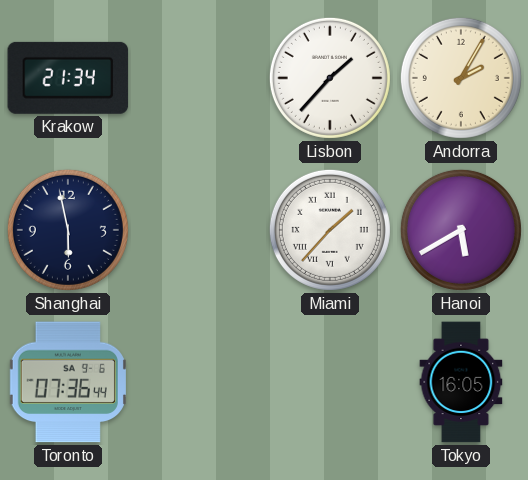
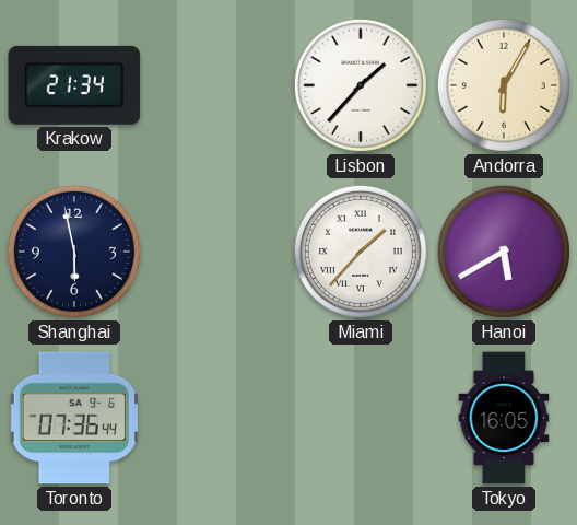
Andorra: 2:05 -> 6:05 (504, 85)
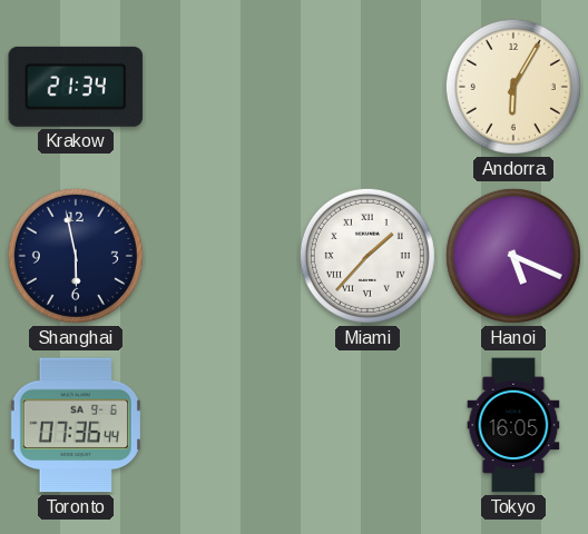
Lisbon: 1:37 -> none (361, 85)
Hanoi: 5:40 -> 5:19 (513, 256)
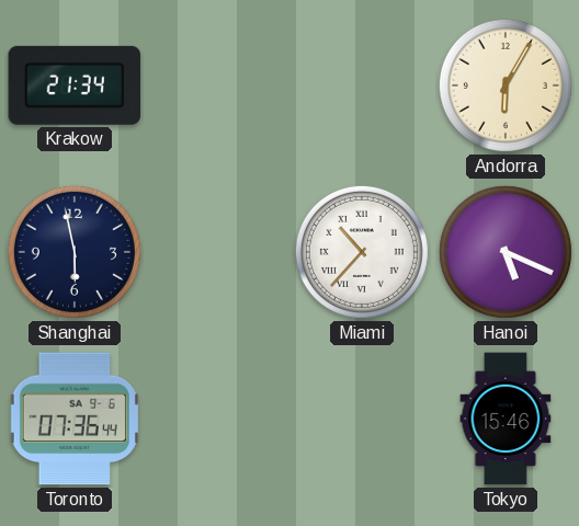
Miami: 1:37 -> 10:37 (362, 252)
Tokyo: 16:05 -> 15:46 (506, 419)
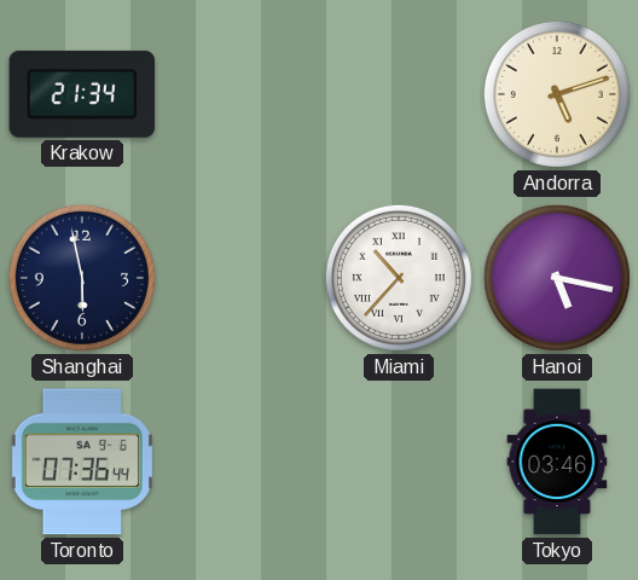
Andorra: 6:05 -> 5:12 (557, 94)
Hanoi: 5:19 -> 5:17 (557, 278)
Tokyo: 15:46 -> 03:46 (557, 462)
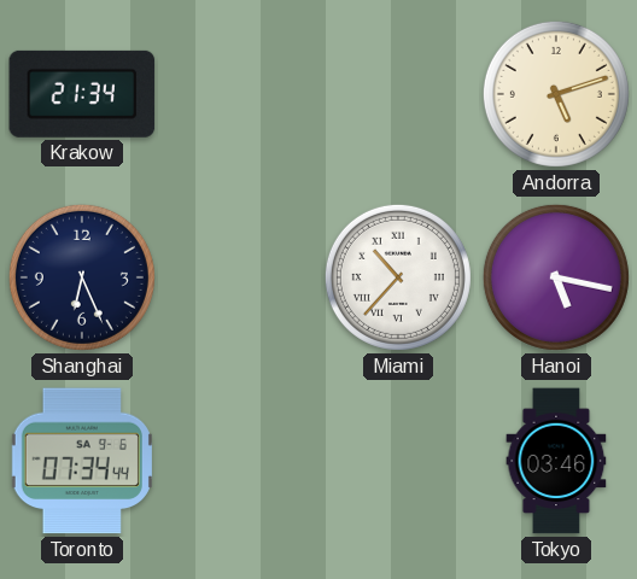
Shanghai: 5:58 -> 6:26 (82, 277)
Toronto: 07:36 -> 07:34 (82, 461)
